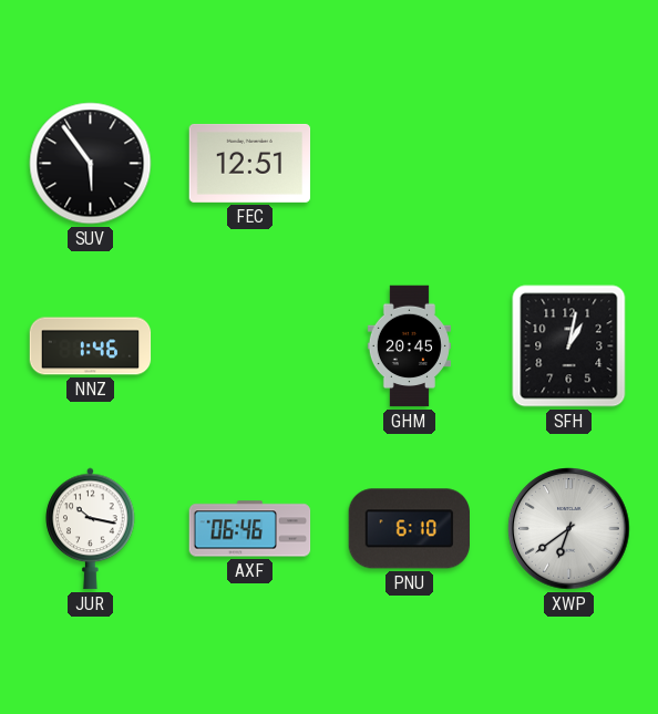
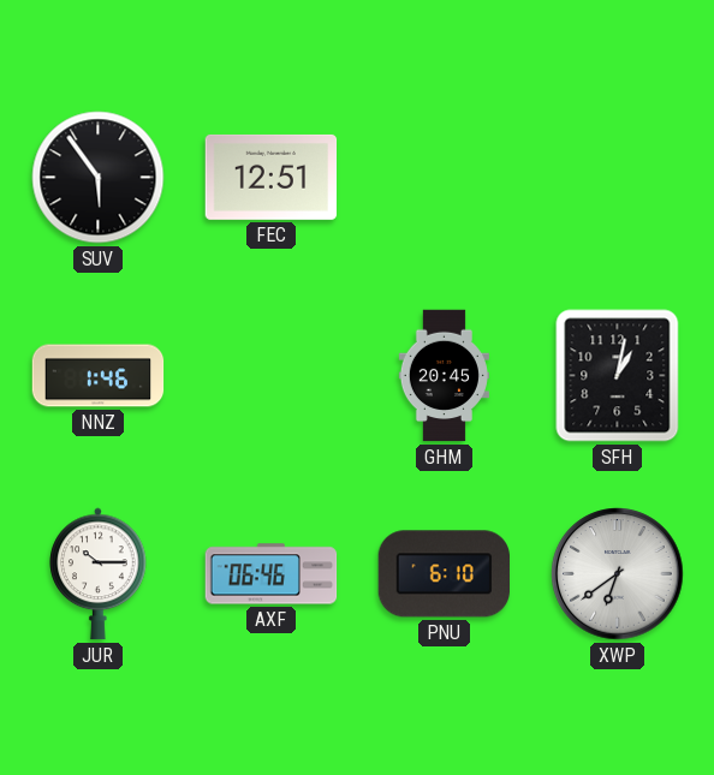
JUR: 10:17 -> 10:15 (99, 574)
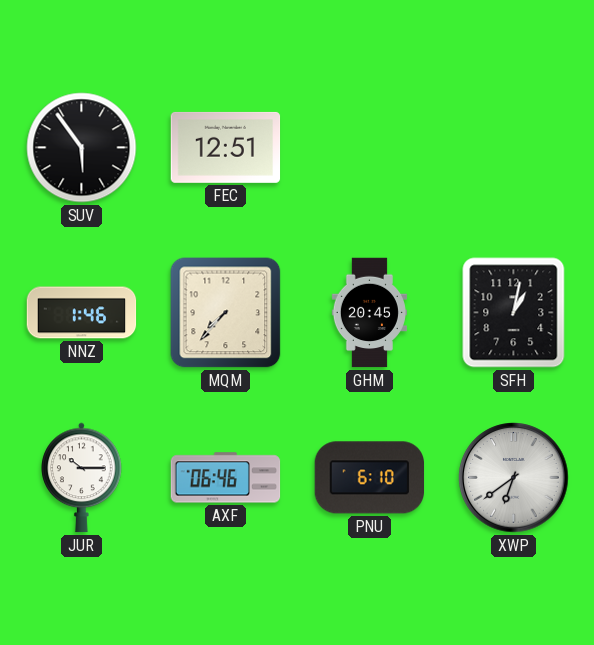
MQM: none -> 7:37 (226, 313)
